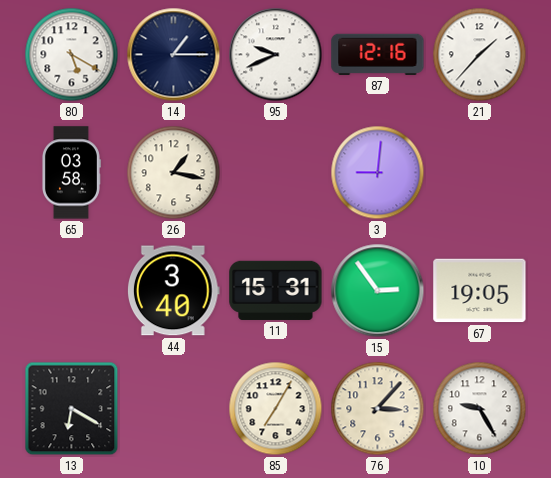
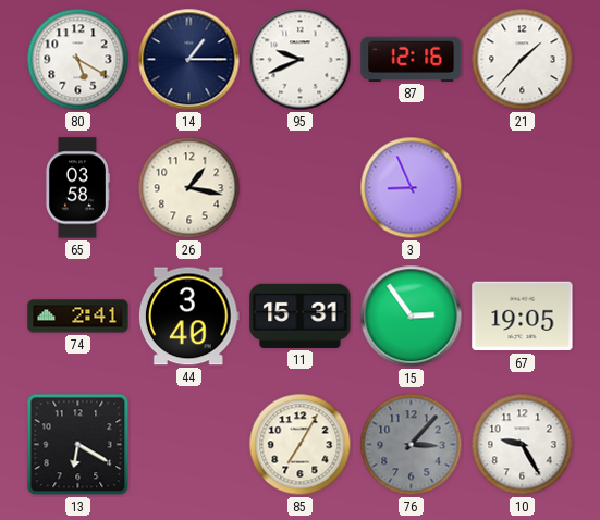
3: 9:01 -> 8:56 (412, 188)
74: none -> 2:41 (78, 317)
76 dial: cream -> grey (412, 445)
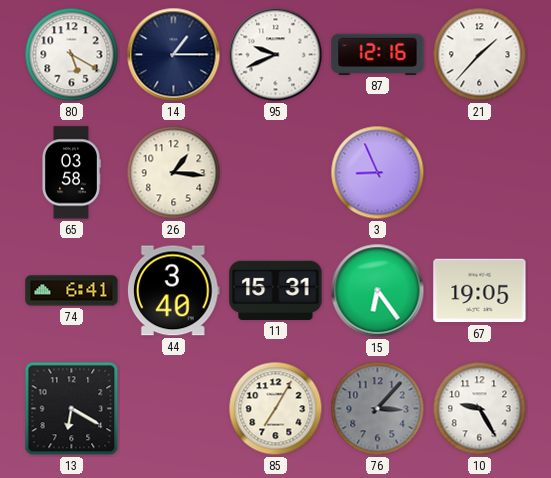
26: 1:17 -> 1:16 (174, 173)
74: 2:41 -> 6:41 (72, 291)
15: 2:54 -> 6:24 (378, 291)
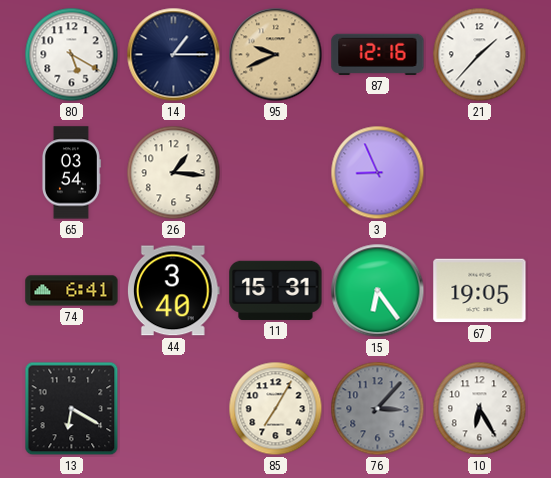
95 dial: white -> champagne (276, 55)
65: 03:58 -> 03:54 (71, 173)
10: 9:25 -> 6:25 (480, 409)
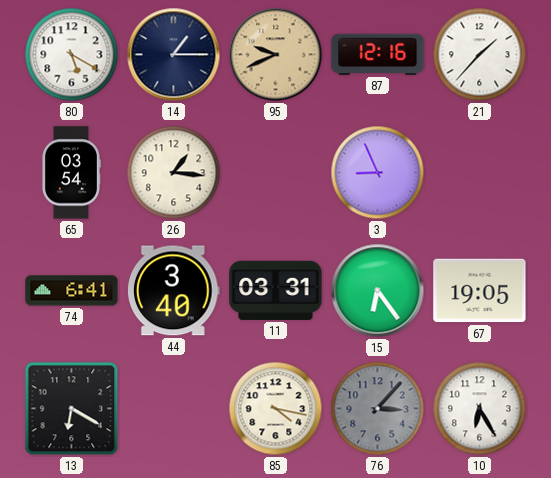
11: 15:31 -> 03:31 (276, 290)
85: 7:05 -> 4:17 (276, 409)
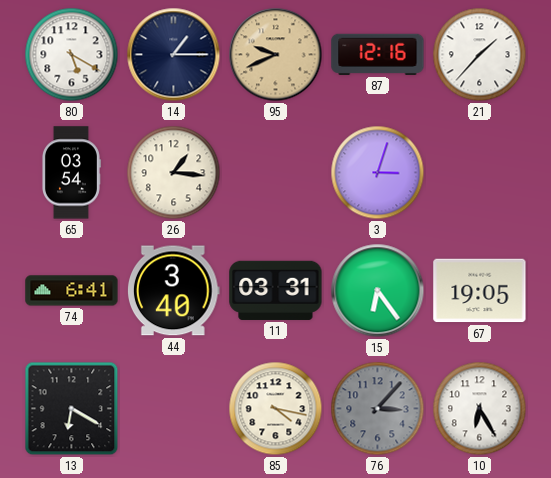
3: 8:56 -> 3:03 (378, 173)
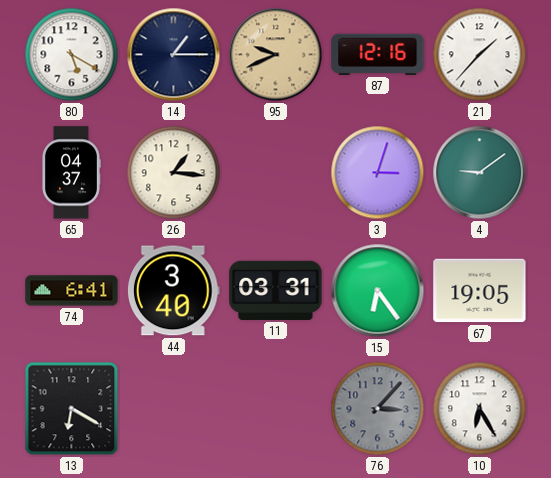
65: 03:54 -> 04:37 (71, 173)
4: none -> 9:09 (480, 173)
85: 4:17 -> none (276, 409)
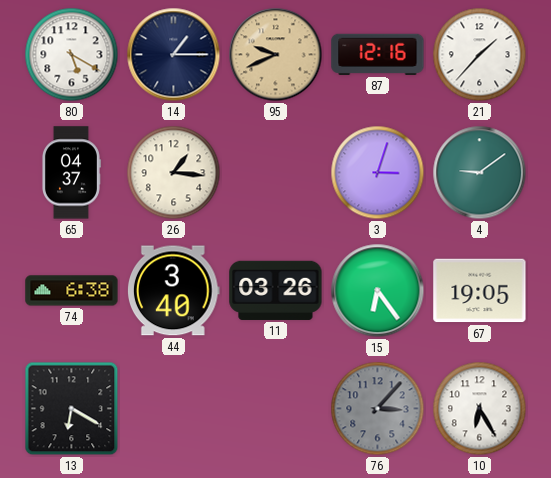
74: 6:41 -> 6:38 (72, 291)
11: 03:31 -> 03:26 (276, 290)
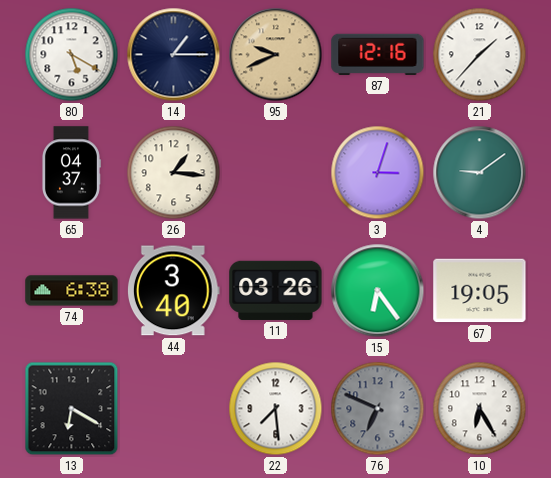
22: none -> 7:29 (276, 409)
76: 3:07 -> 6:49 (378, 409)
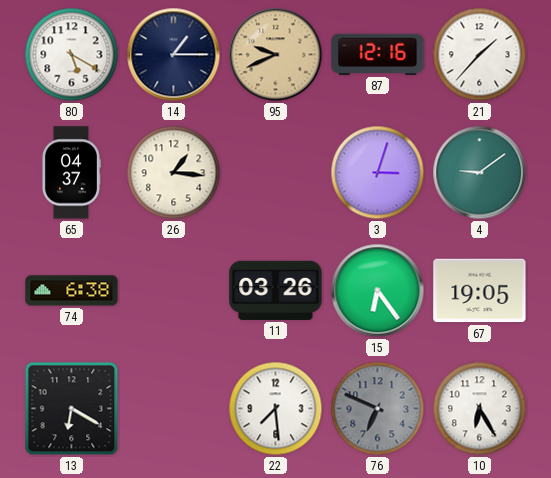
44: 3:40 -> none (174, 291)
